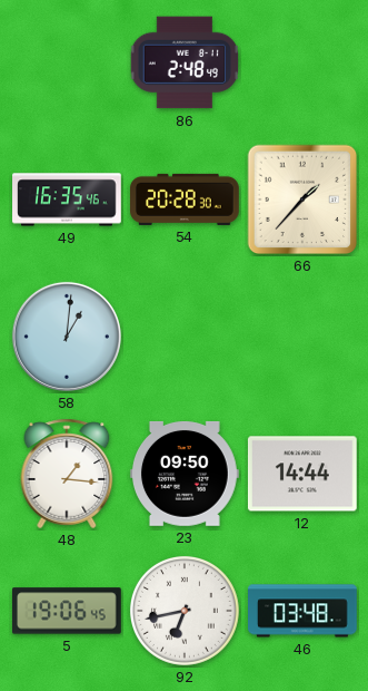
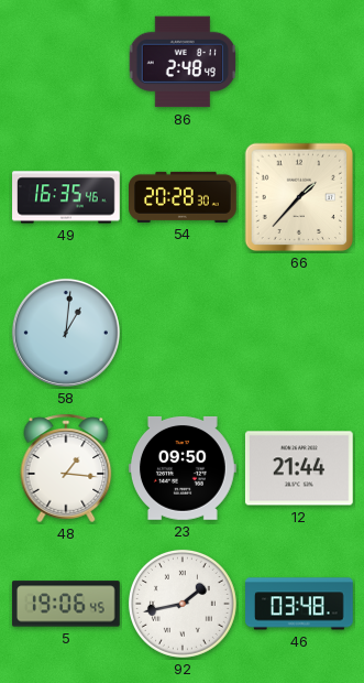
12: 14:44 -> 21:44 (299, 468)
92: 6:43 -> 1:43 (183, 604)
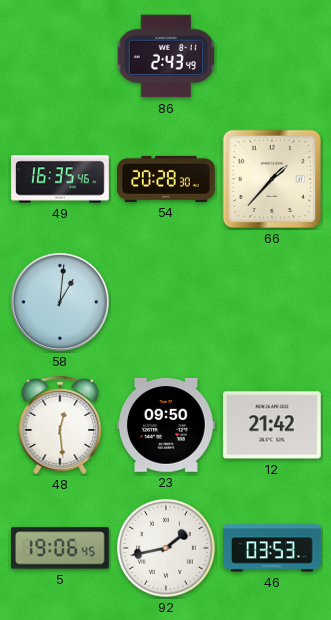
86: 2:48 -> 2:43 (165, 56)
48: 1:16 -> 12:29 (60, 425)
12: 21:44 -> 21:42 (272, 425)
46: 03:48 -> 03:53 (273, 548)
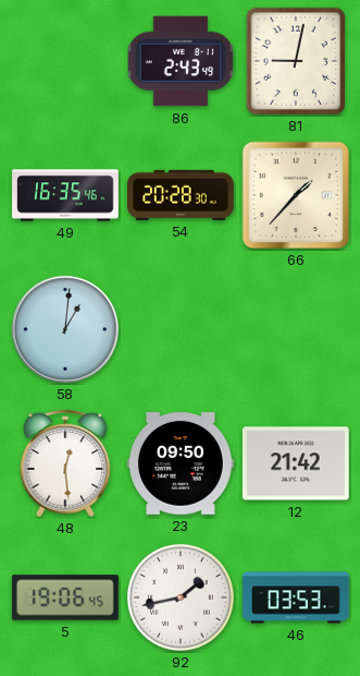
81: none -> 9:02 (296, 61)
